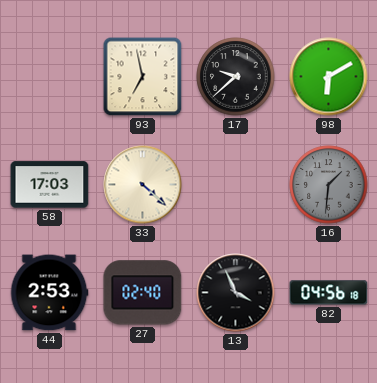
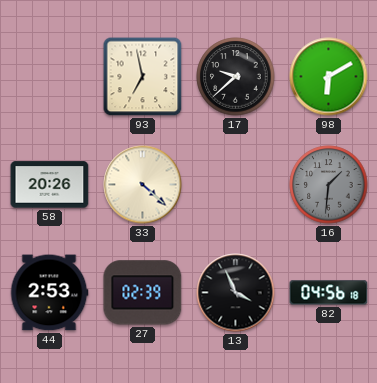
58: 17:03 -> 20:26 (50, 185)
27: 02:40 -> 02:39 (143, 293)
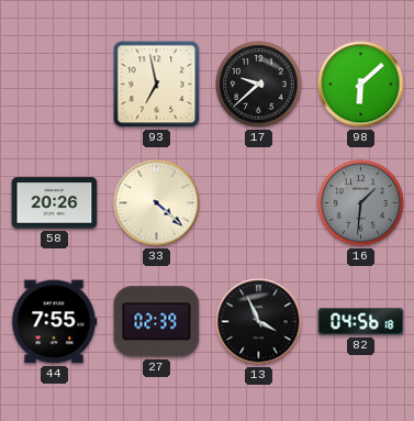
98: 6:10 -> 6:08 (361, 85)
44: 2:53 -> 7:55 (54, 322)
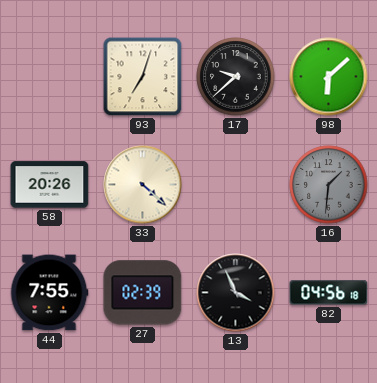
93: 6:58 -> 7:03 (143, 77)
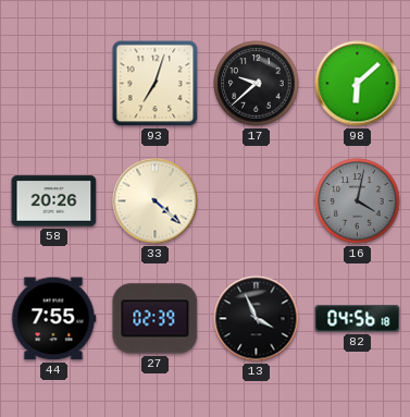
16: 1:31 -> 4:02 (358, 201)
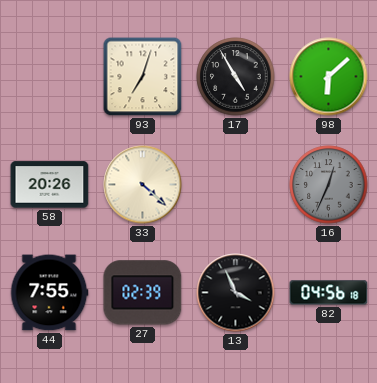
17: 9:38 -> 4:55 (236, 77)
16: 4:02 -> 12:34 (329, 185)
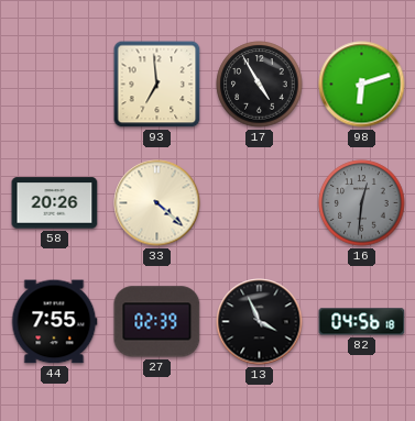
93: 7:03 -> 6:59 (157, 85)
98: 6:08 -> 6:12 (362, 85)
16: 12:34 -> 12:31 (362, 203)
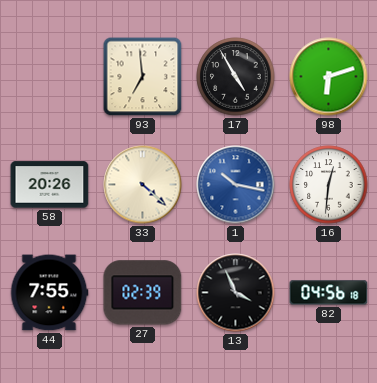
1: none -> 10:17 (236, 185)
16 dial: grey -> white (329, 185)
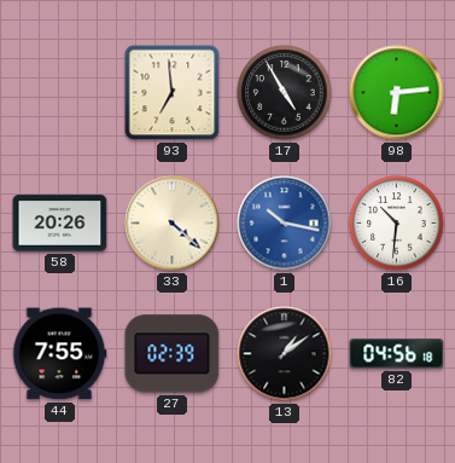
98: 6:12 -> 6:14 (397, 93)
16: 12:31 -> 10:31 (397, 224)
13: 3:56 -> 1:09 (285, 354)
